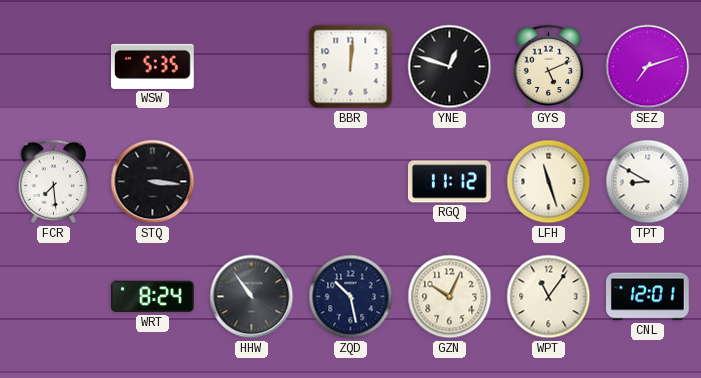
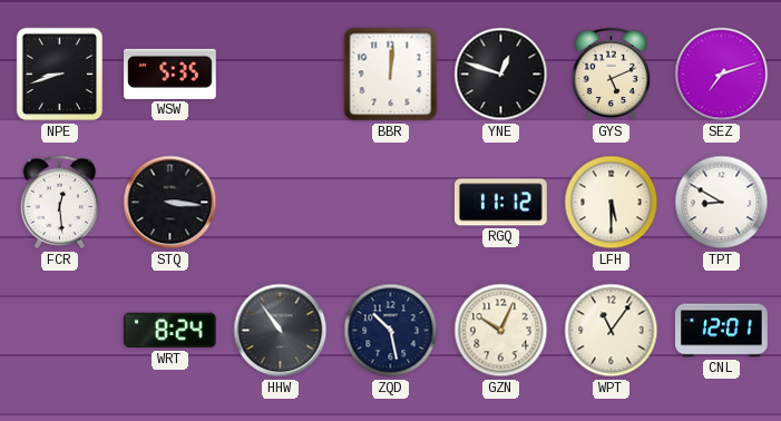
NPE: none -> 8:42 (60, 75)
FCR: 7:29 -> 12:29 (60, 203)
LFH: 11:27 -> 5:30 (612, 203)
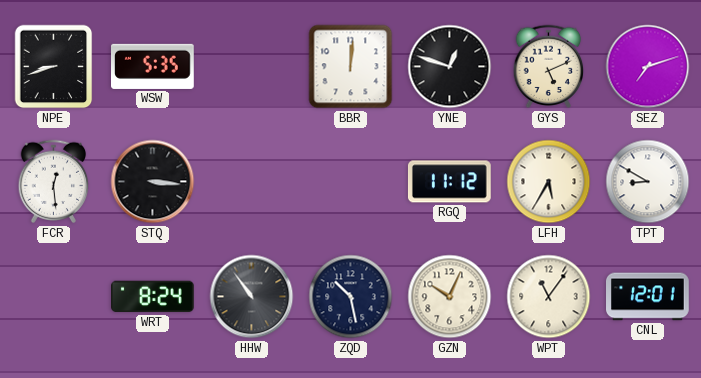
LFH: 5:30 -> 5:35 (549, 182)
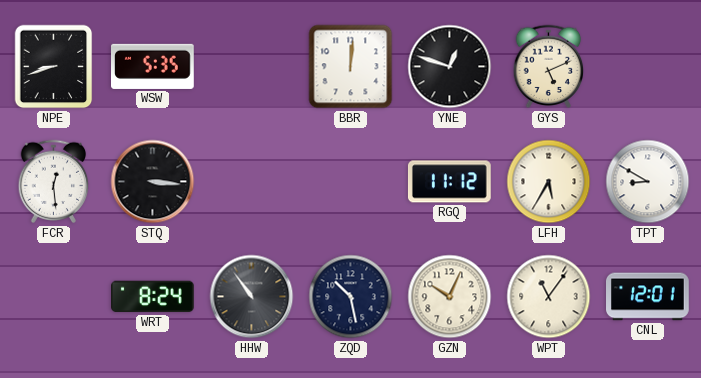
SEZ: 7:12 -> none (648, 67)
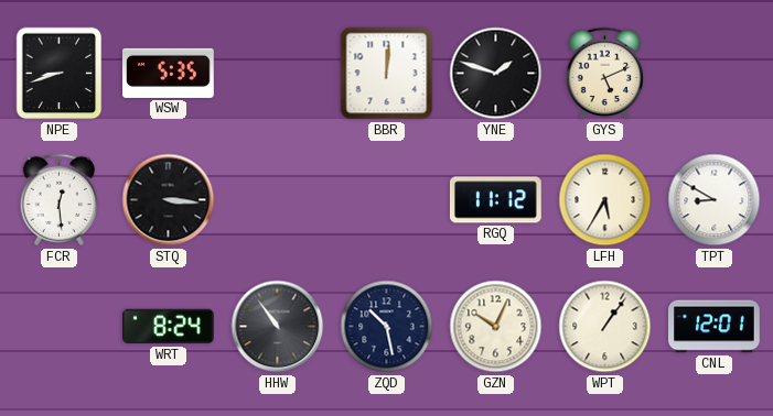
YNE: 12:48 -> 1:48 (496, 74)
WPT: 11:06 -> 1:06 (605, 327)
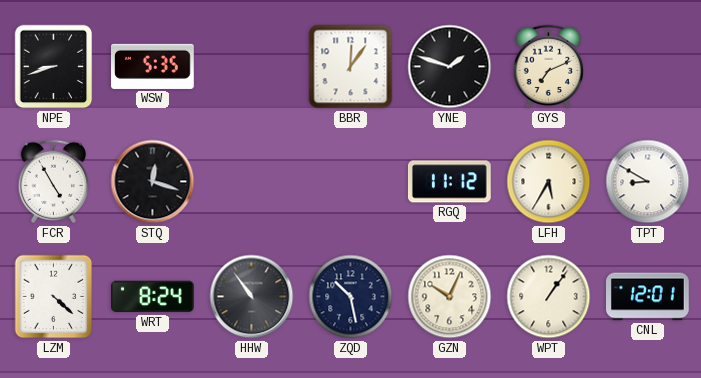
BBR: 12:01 -> 12:06 (351, 67)
GYS: 5:11 -> 7:11 (549, 67)
FCR: 12:29 -> 4:55 (54, 182)
STQ: 3:16 -> 12:18 (153, 182)
LZM: none -> 4:22 (54, 297)
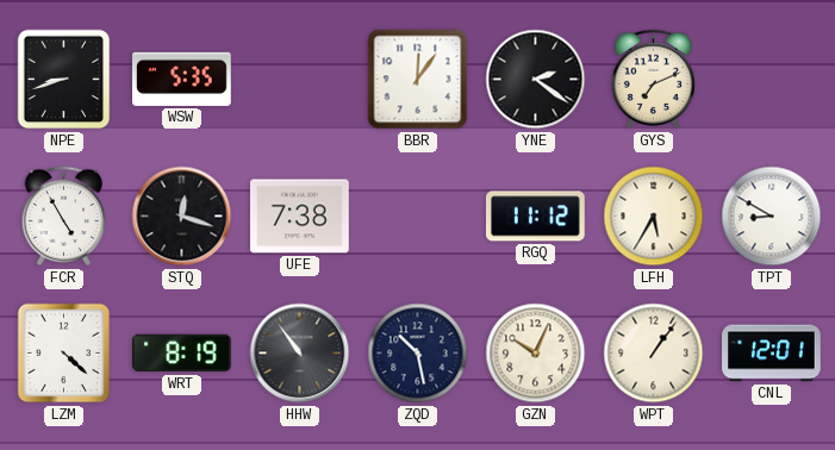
YNE: 1:48 -> 2:21 (536, 80)
UFE: none -> 7:38 (300, 217)
WRT: 8:24 -> 8:19 (182, 354)
